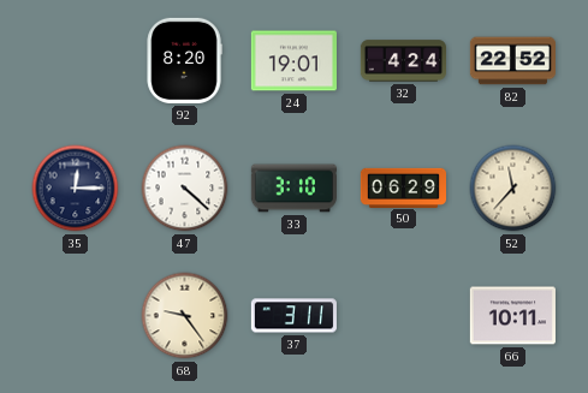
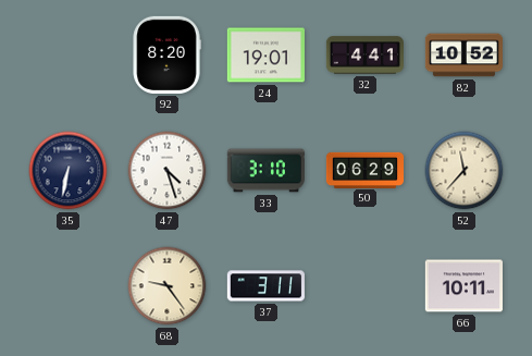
32: 4:24 -> 4:41 (364, 56)
82: 22:52 -> 10:52 (463, 56)
35: 12:15 -> 6:32 (69, 171)
47: 4:22 -> 4:27 (168, 171)
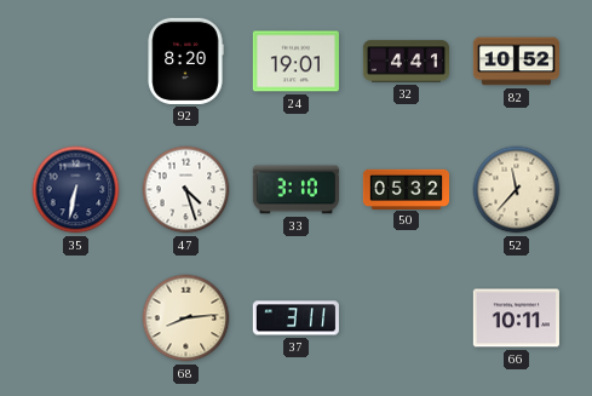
50: 06:29 -> 05:32 (406, 189)
68: 9:24 -> 8:14 (186, 318)
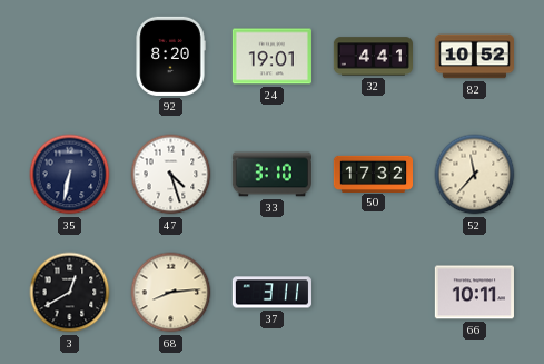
50: 05:32 -> 17:32 (373, 174)
3: none -> 12:40 (70, 293)
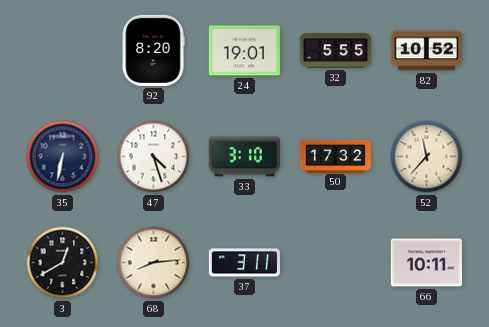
32: 4:41 -> 5:55 (335, 51)
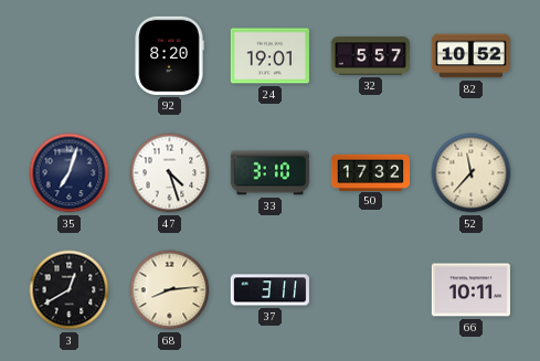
32: 5:55 -> 5:57 (370, 56)
35: 6:32 -> 7:03 (70, 173)
